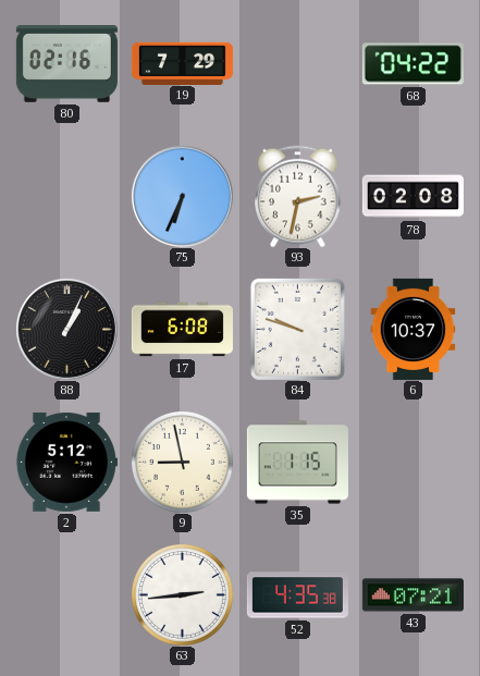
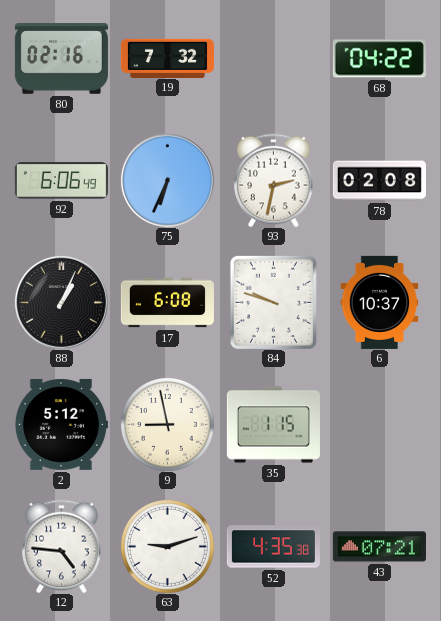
19: 7:29 -> 7:32 (167, 58)
92: none -> 6:06 (61, 181)
12: none -> 4:46 (62, 546)
63: 2:44 -> 9:12 (167, 546)
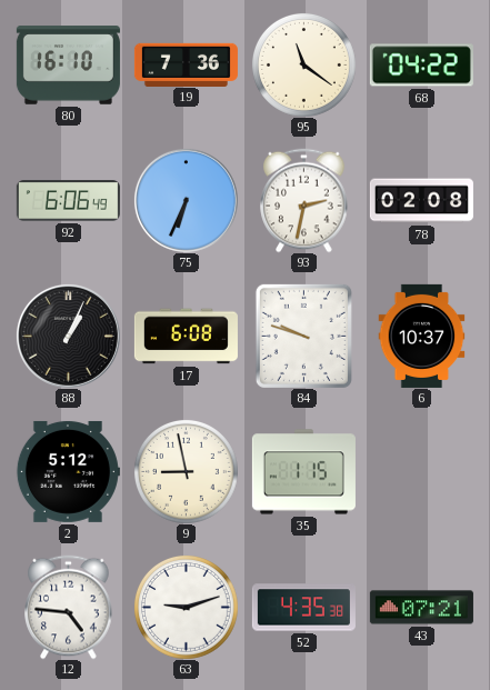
80: 02:16 -> 16:10 (68, 66)
19: 7:32 -> 7:36 (186, 64)
95: none -> 11:21 (303, 64)
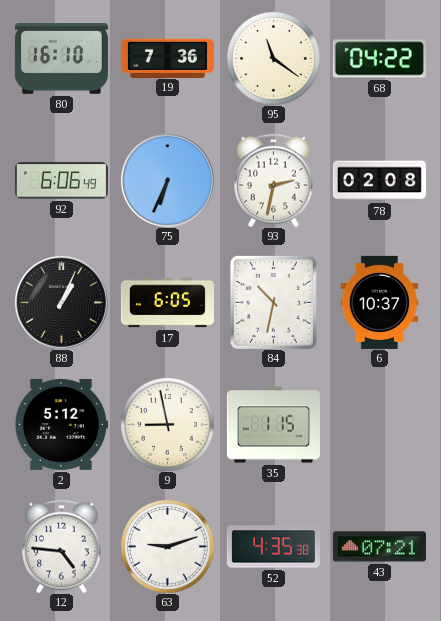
17: 6:08 -> 6:05 (167, 303)
84: 9:48 -> 10:32 (273, 302)
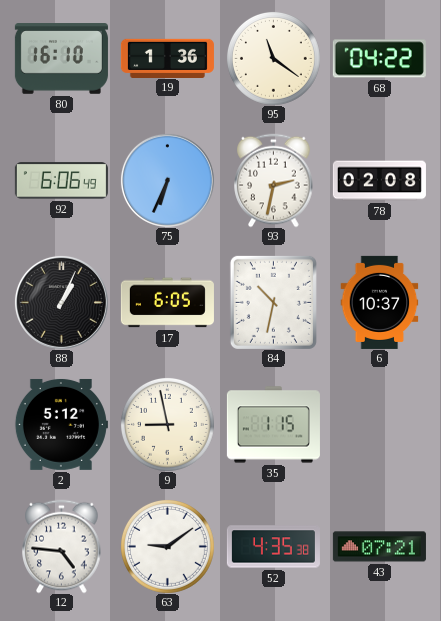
19: 7:36 -> 1:36 (167, 58)
63: 9:12 -> 9:09 (167, 546)
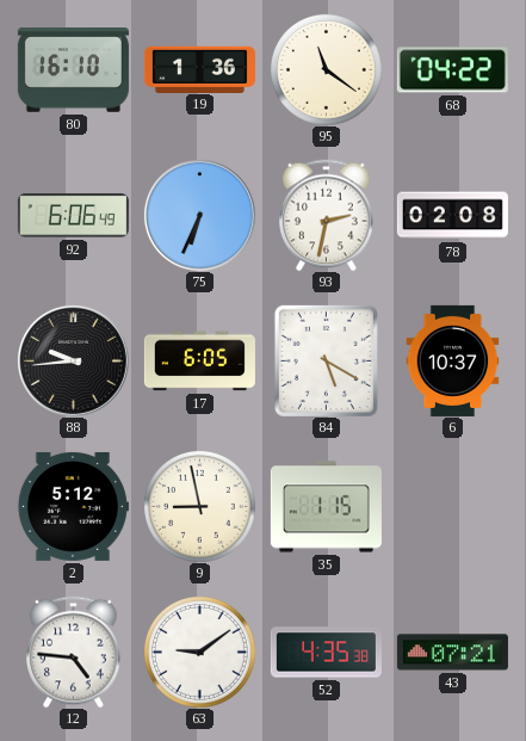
88: 1:04 -> 9:44 (73, 360)
84: 10:32 -> 5:20 (326, 360)
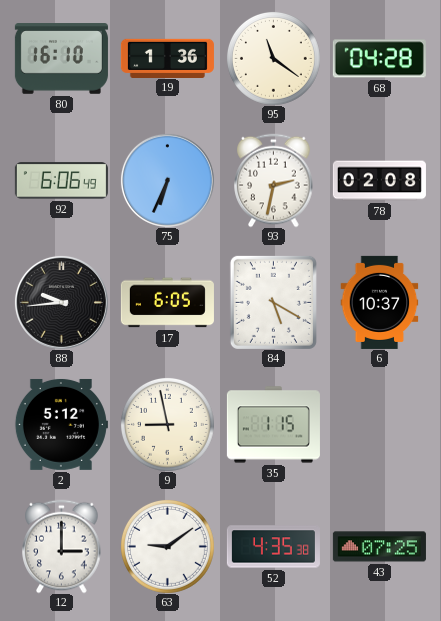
68: 04:22 -> 04:28 (379, 59)
12: 4:46 -> 3:00 (62, 546)
43: 07:21 -> 07:25 (379, 547)
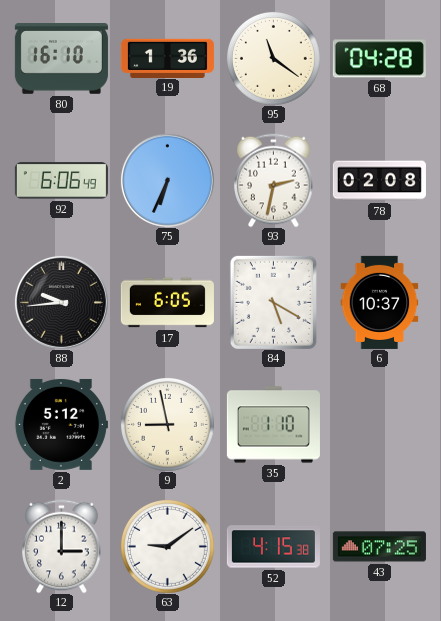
35: 1:15 -> 1:10 (273, 425)
52: 4:35 -> 4:15 (273, 547)
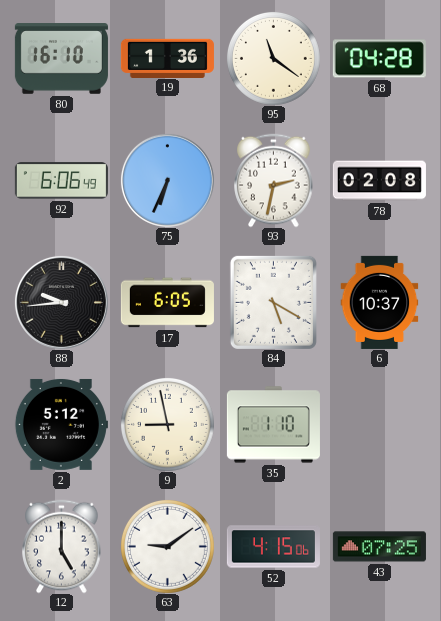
12: 3:00 -> 5:00 (62, 546)
52: 4:15:38 -> 4:15:06 (273, 547)
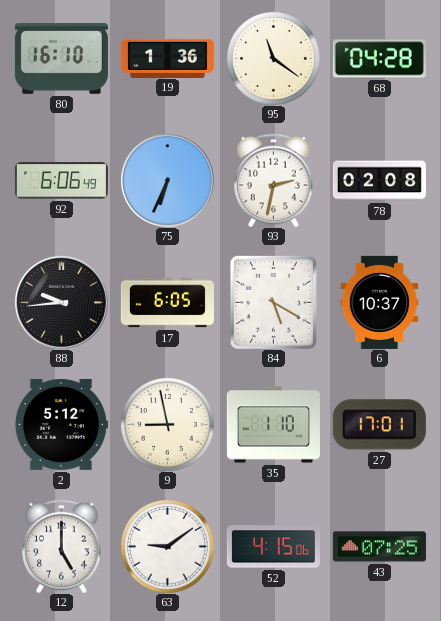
27: none -> 17:01 (379, 425)
